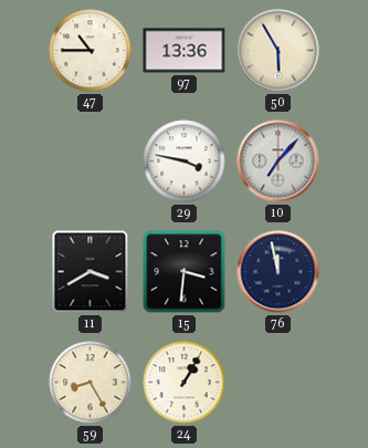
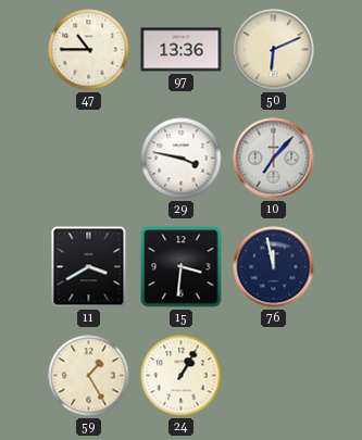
50: 5:55 -> 6:11 (274, 50)
59: 8:25 -> 1:25 (89, 376)
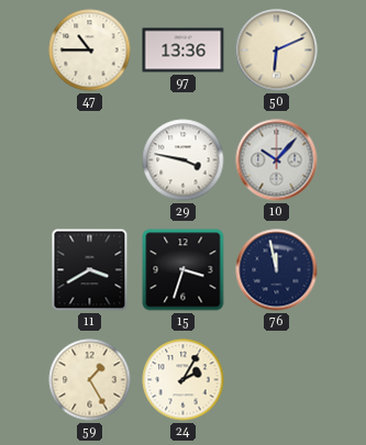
10: 7:07 -> 10:07 (277, 160)
15: 3:31 -> 3:33 (184, 270)
24: 1:05 -> 2:05 (184, 380)
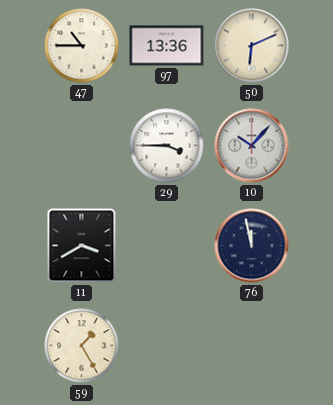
29: 3:47 -> 3:45 (167, 146)
15: 3:33 -> none (184, 270)
24: 2:05 -> none (184, 380)
